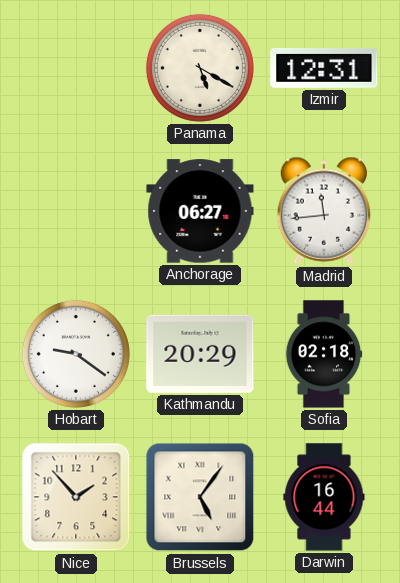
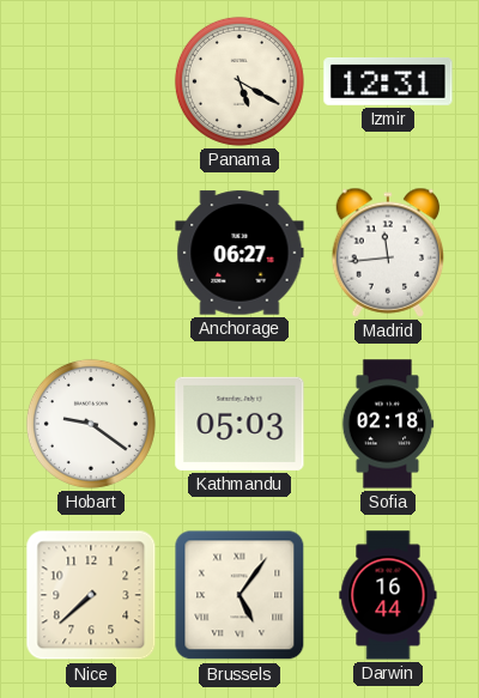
Kathmandu: 20:29 -> 05:03 (239, 424)
Nice: 1:53 -> 7:38 (91, 595)
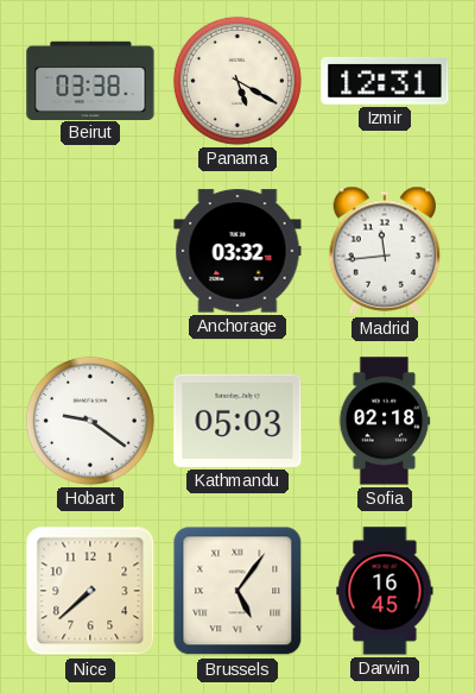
Beirut: none -> 03:38 (90, 80)
Anchorage: 06:27 -> 03:32 (237, 251)
Darwin: 16:44 -> 16:45 (385, 591)
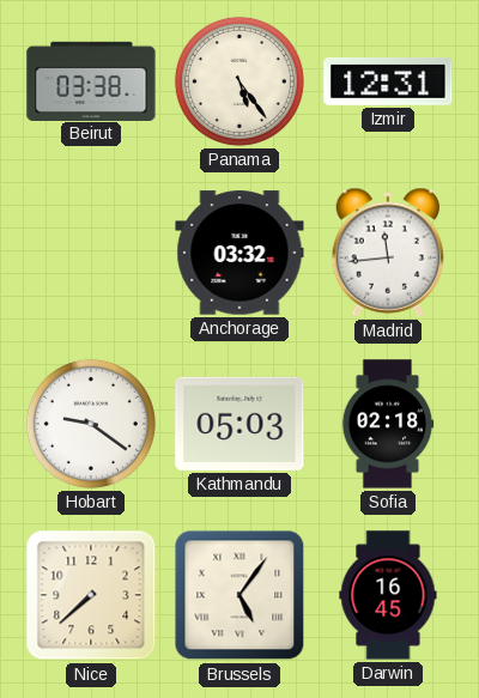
Panama: 5:20 -> 5:24 (239, 81)
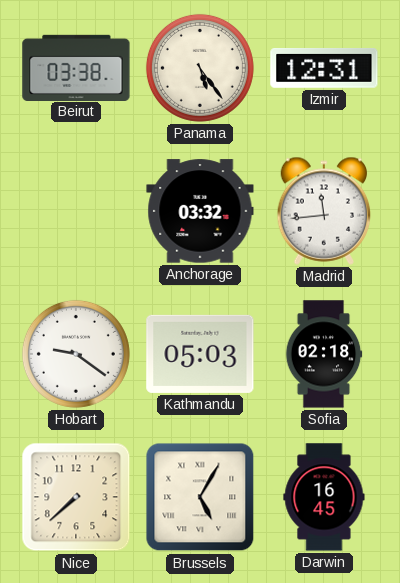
Brussels: 5:06 -> 5:05 (200, 497)
